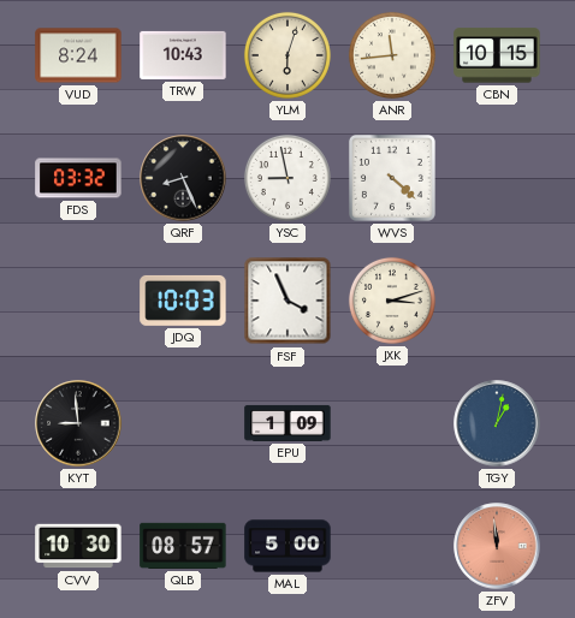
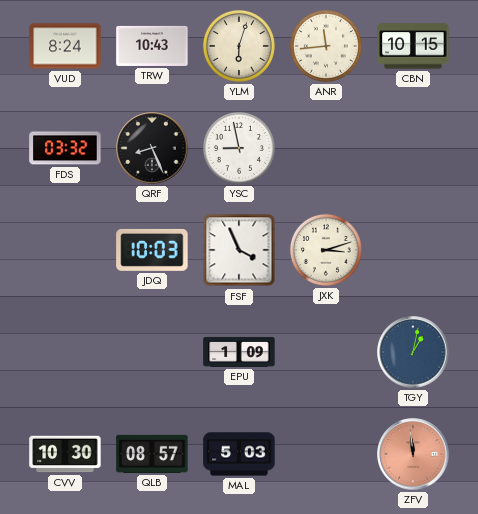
WVS: 4:22 -> none (392, 178)
KYT: 8:59 -> none (78, 423)
MAL: 5:00 -> 5:03 (239, 454)
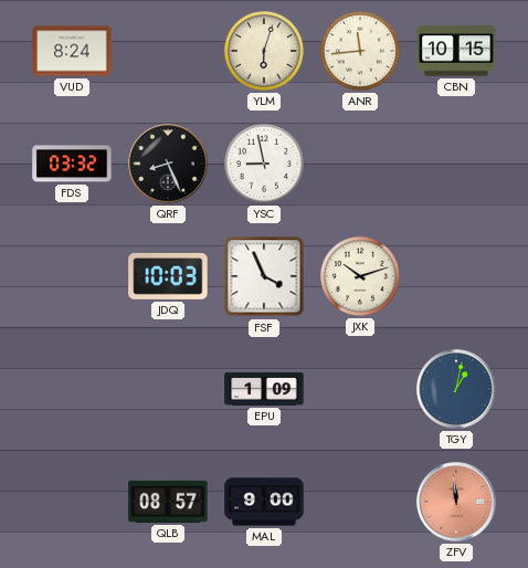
TRW: 10:43 -> none (152, 46)
JXK: 3:12 -> 10:12 (360, 276)
CVV: 10:30 -> none (65, 454)
MAL: 5:03 -> 9:00 (264, 502)
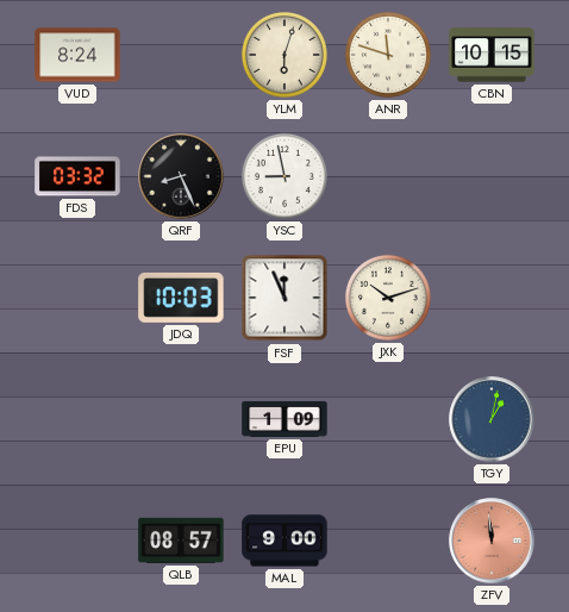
ANR: 11:44 -> 11:48 (388, 55)
FSF: 3:56 -> 11:56 (284, 298)
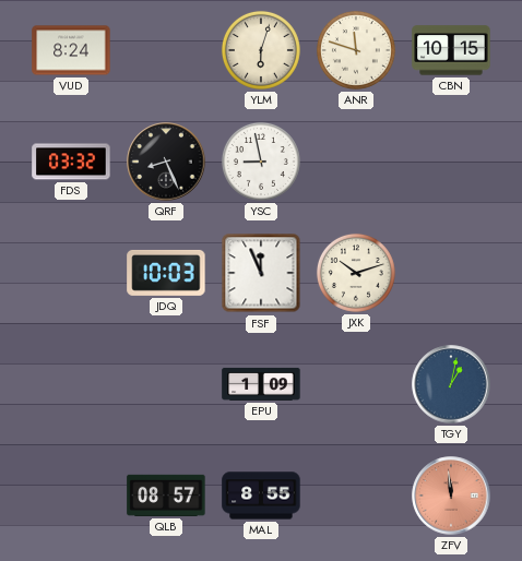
MAL: 9:00 -> 8:55 (261, 496)
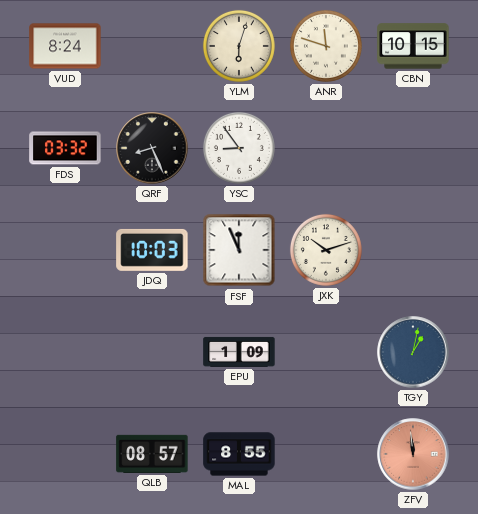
YSC: 8:58 -> 8:54 (239, 148)
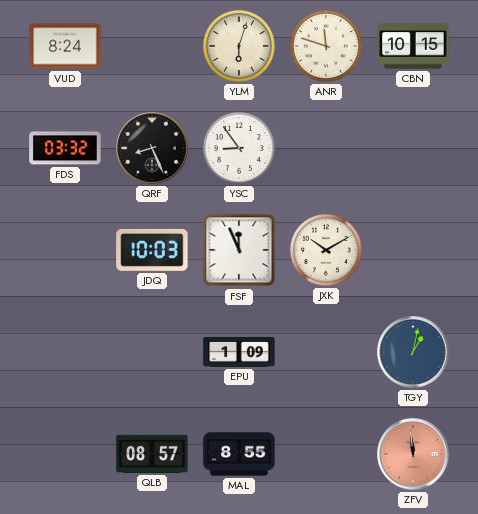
JXK: 10:12 -> 10:10 (326, 250)
